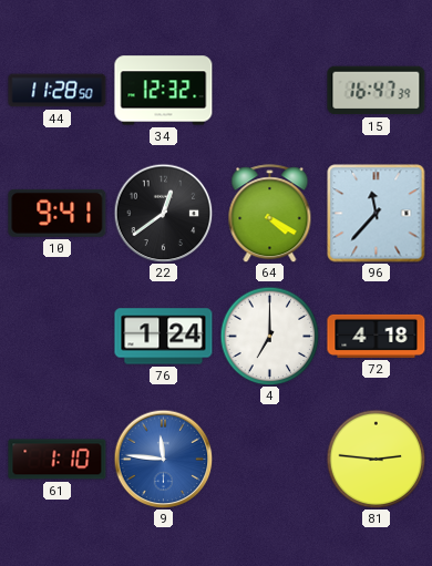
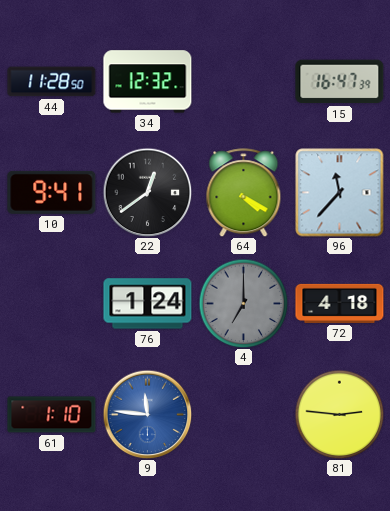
4 dial: white -> grey (243, 303)
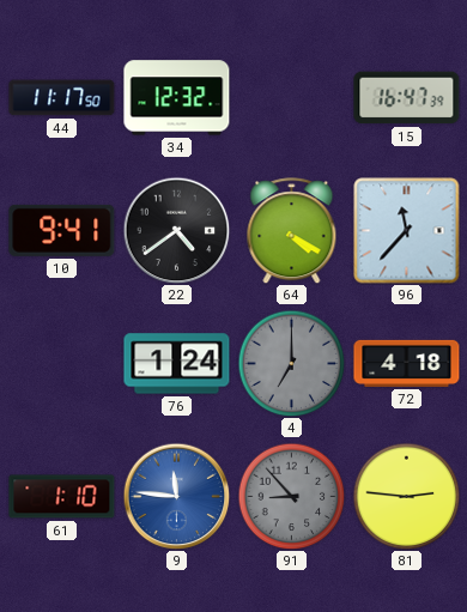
44: 11:28 -> 11:17 (62, 98)
22: 12:39 -> 4:39 (176, 230)
91: none -> 8:53 (291, 496)
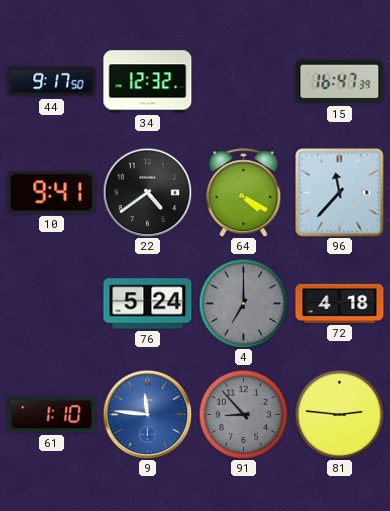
44: 11:17 -> 9:17 (52, 82)
76: 1:24 -> 5:24 (148, 304)
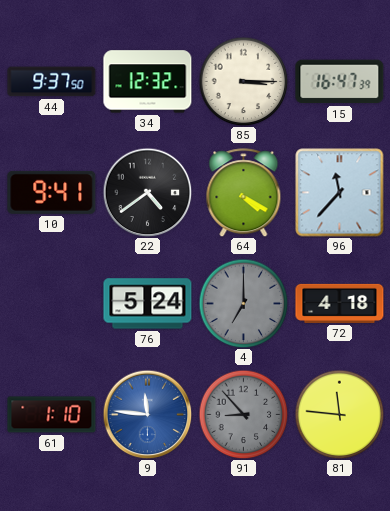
44: 9:17 -> 9:37 (52, 82)
85: none -> 3:15 (243, 81)
81: 2:46 -> 11:46 (339, 414)
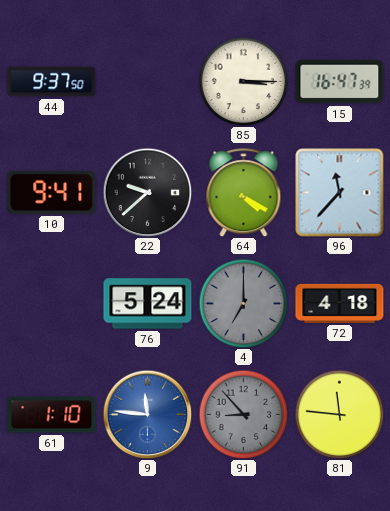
34: 12:32 -> none (148, 82)
22: 4:39 -> 9:38 (147, 192)
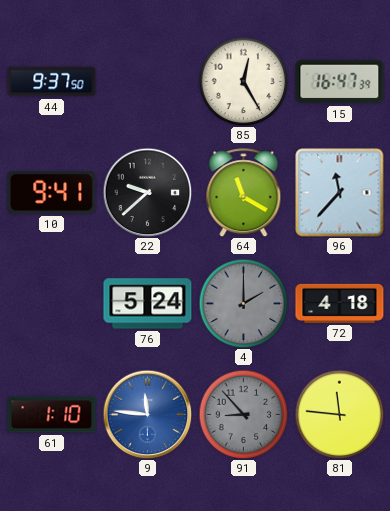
85: 3:15 -> 12:25 (243, 81)
64: 4:20 -> 11:20 (244, 193)
4: 7:00 -> 2:00 (243, 303)
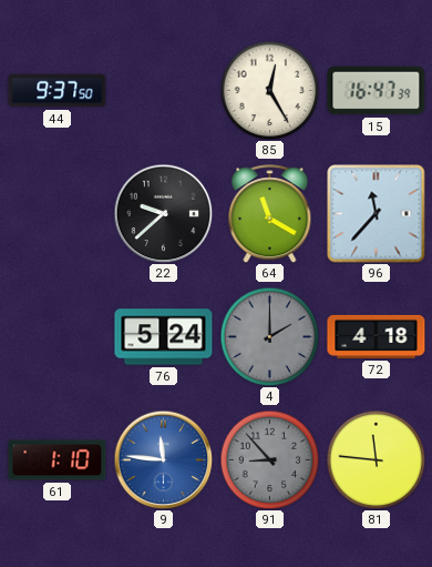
10: 9:41 -> none (52, 192)
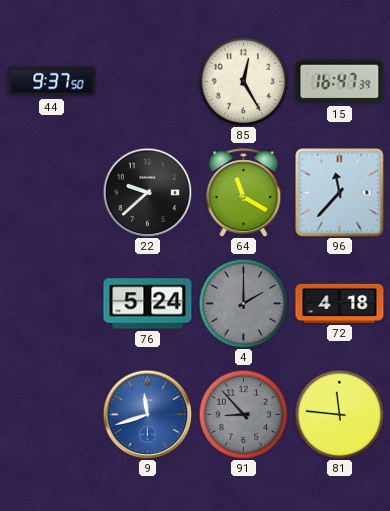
61: 1:10 -> none (58, 460)
9: 11:46 -> 11:42 (147, 414)
